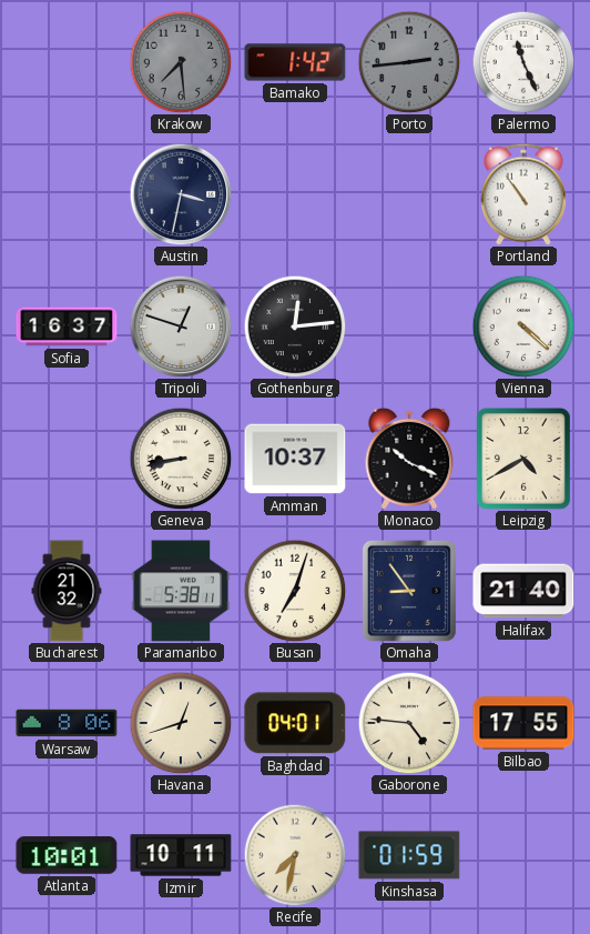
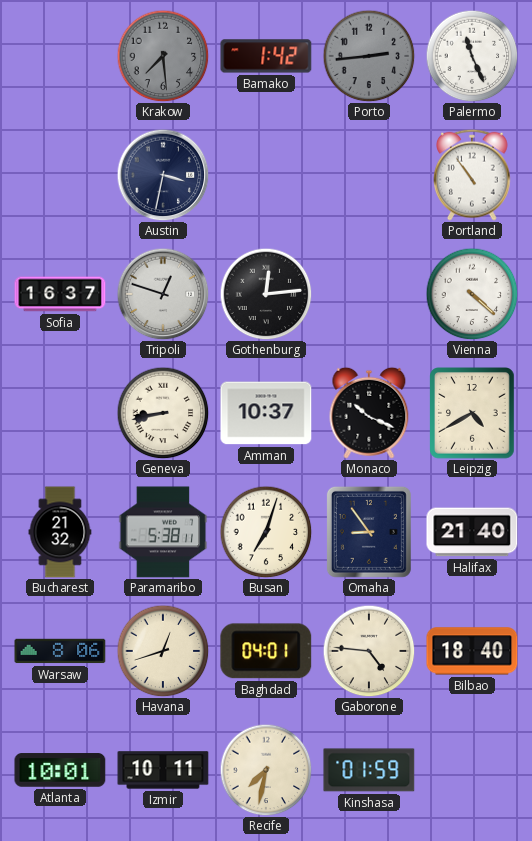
Bilbao: 17:55 -> 18:40 (472, 651)
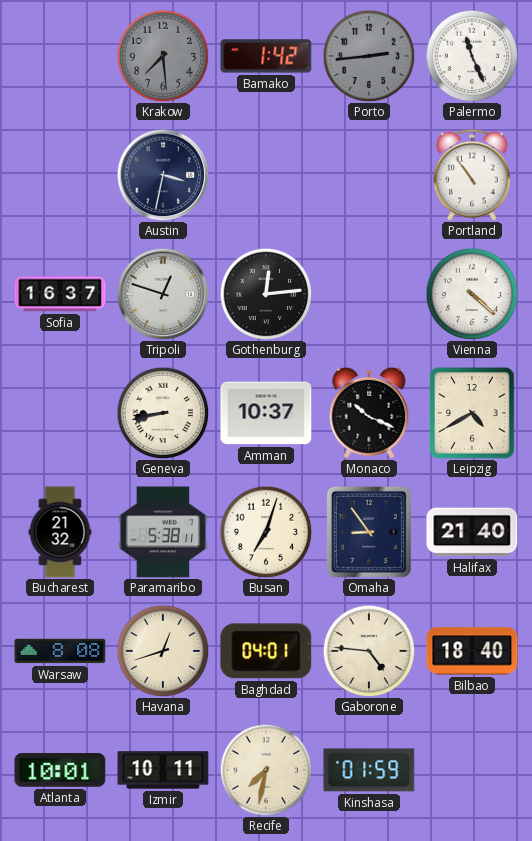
Warsaw: 8:06 -> 8:08 (60, 651)
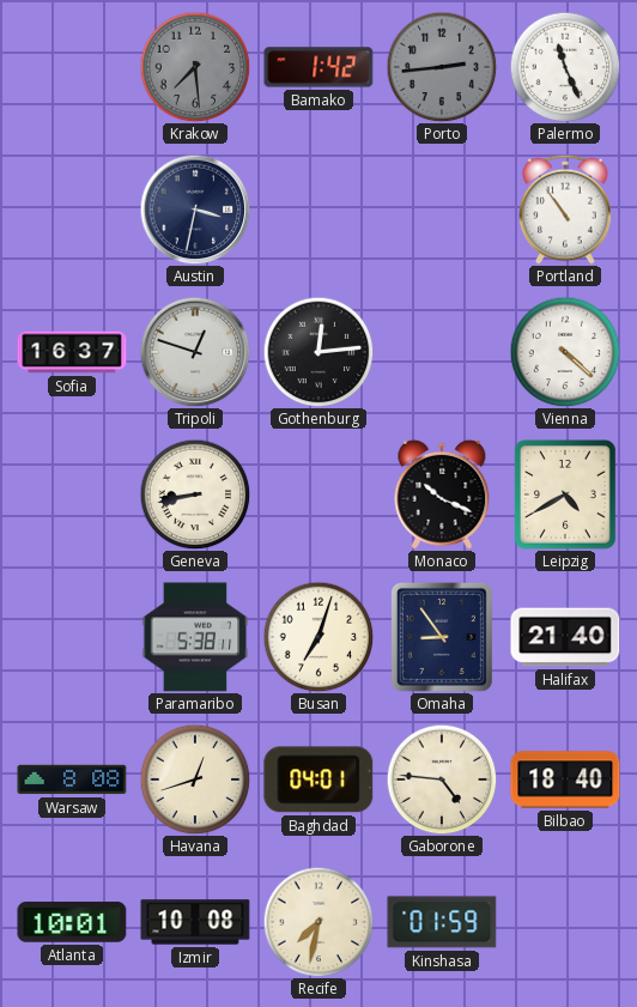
Amman: 10:37 -> none (266, 413)
Bucharest: 21:32 -> none (60, 532)
Izmir: 10:11 -> 10:08 (195, 922)
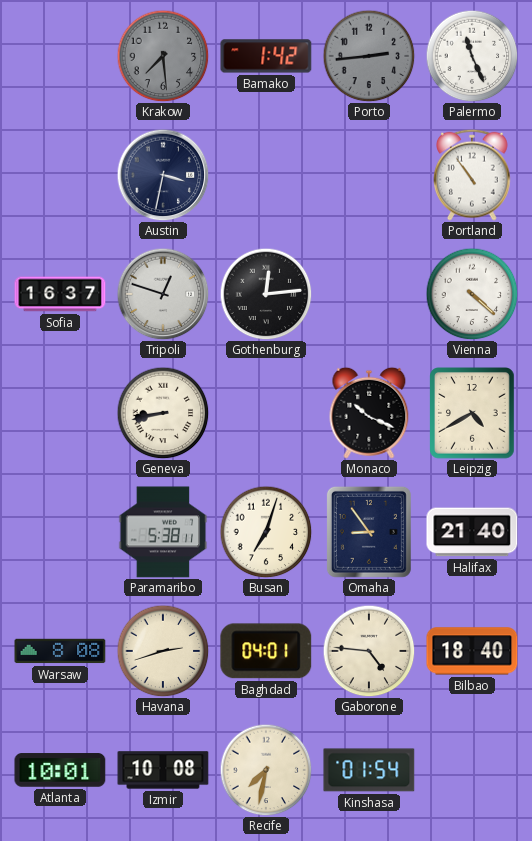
Havana: 12:42 -> 2:42 (163, 651)
Kinshasa: 01:59 -> 01:54 (369, 770)
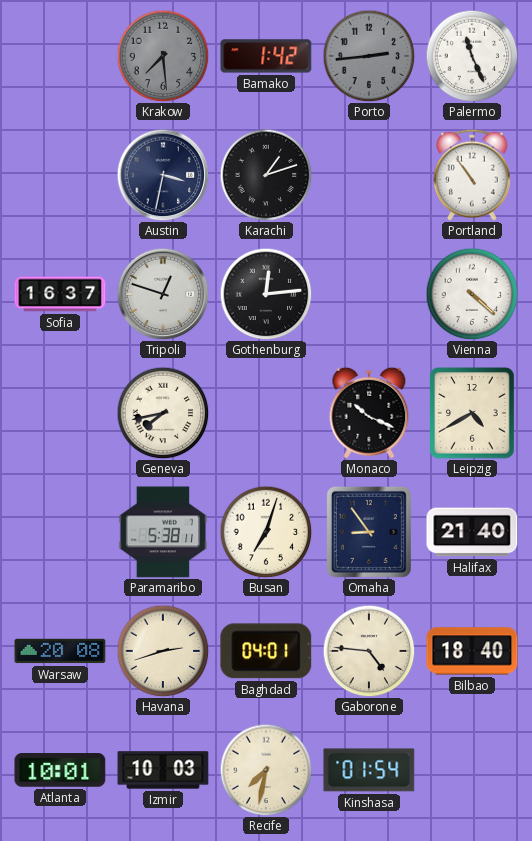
Karachi: none -> 1:12 (266, 175)
Geneva: 8:43 -> 7:43 (163, 413)
Warsaw: 8:08 -> 20:08 (60, 651)
Izmir: 10:08 -> 10:03 (163, 770)
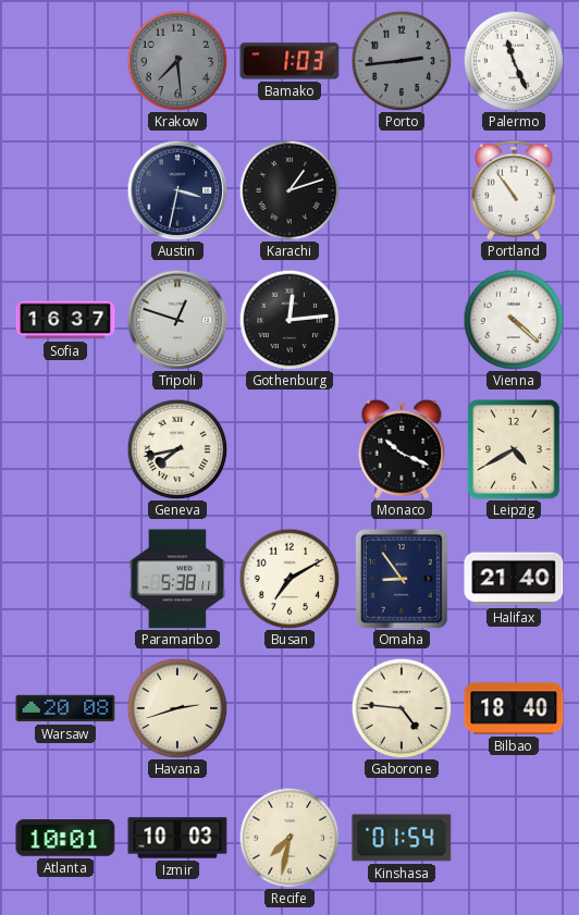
Bamako: 1:42 -> 1:03 (289, 61)
Busan: 7:03 -> 7:10 (289, 579)
Baghdad: 04:01 -> none (266, 651)
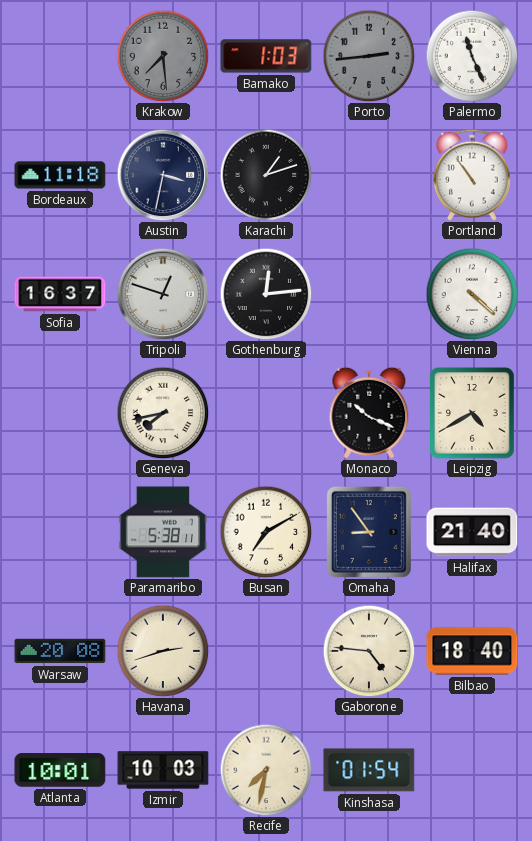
Bordeaux: none -> 11:18 (60, 175)
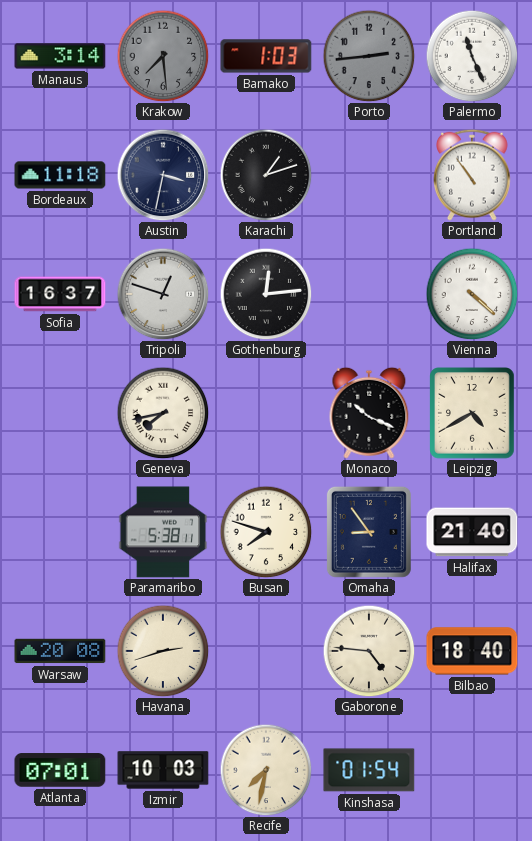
Manaus: none -> 3:14 (60, 56)
Busan: 7:10 -> 7:48 (266, 532)
Atlanta: 10:01 -> 07:01 (60, 770)
